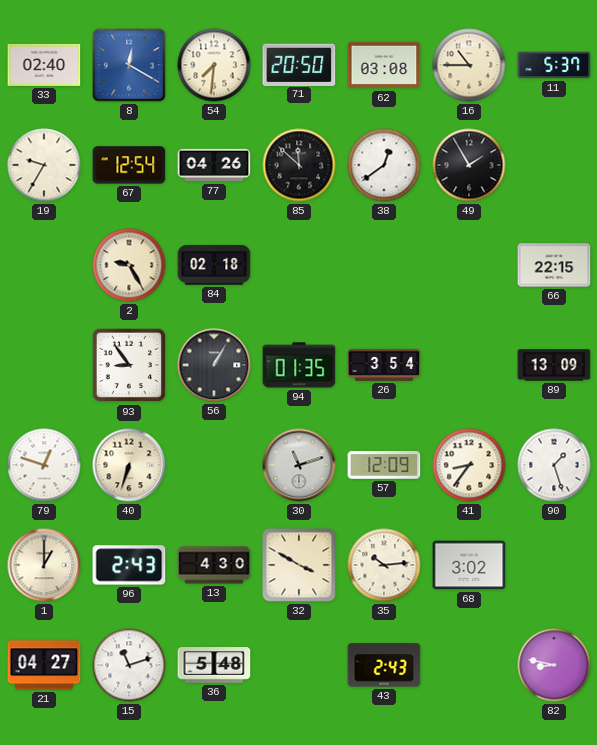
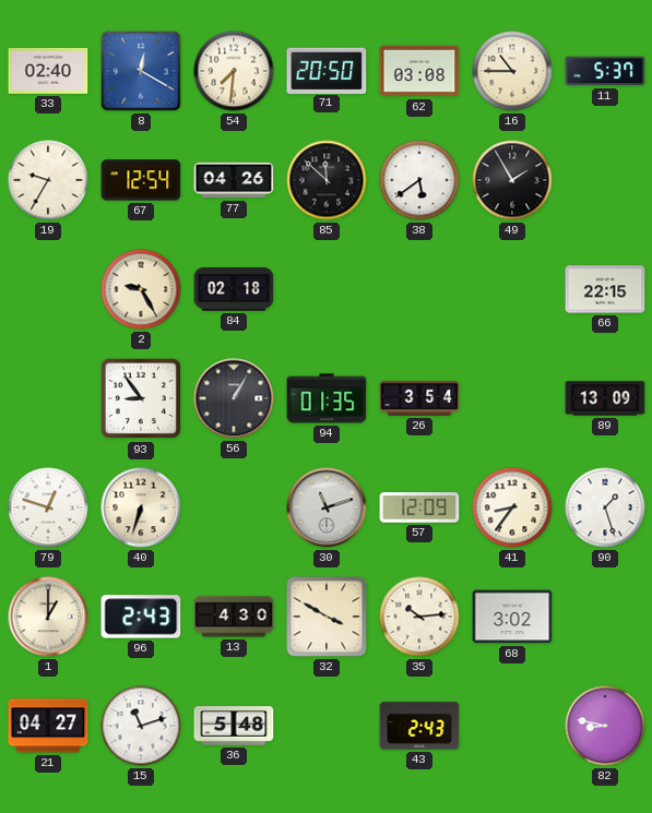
38: 12:39 -> 5:39 (419, 180)
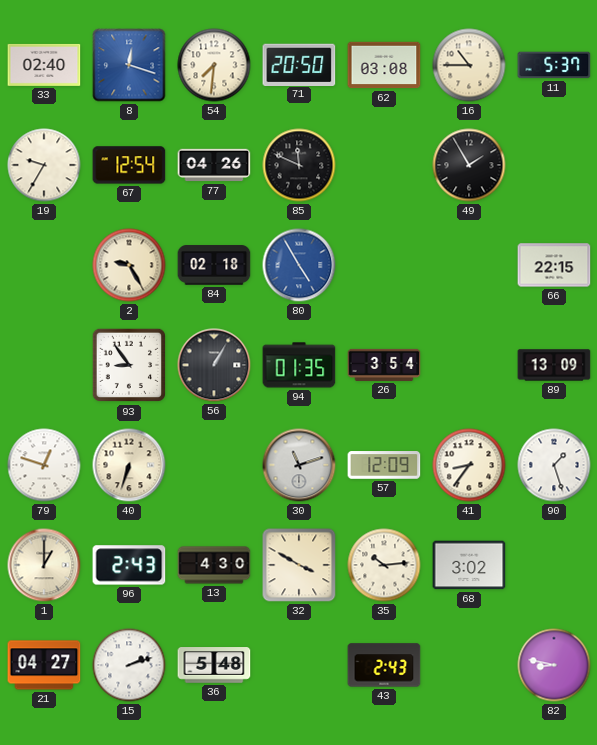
8: 12:20 -> 12:18 (129, 65)
85: 11:52 -> 11:49 (299, 165)
38: 5:39 -> none (419, 180)
80: none -> 4:55 (299, 265)
15: 11:12 -> 2:12 (129, 665)
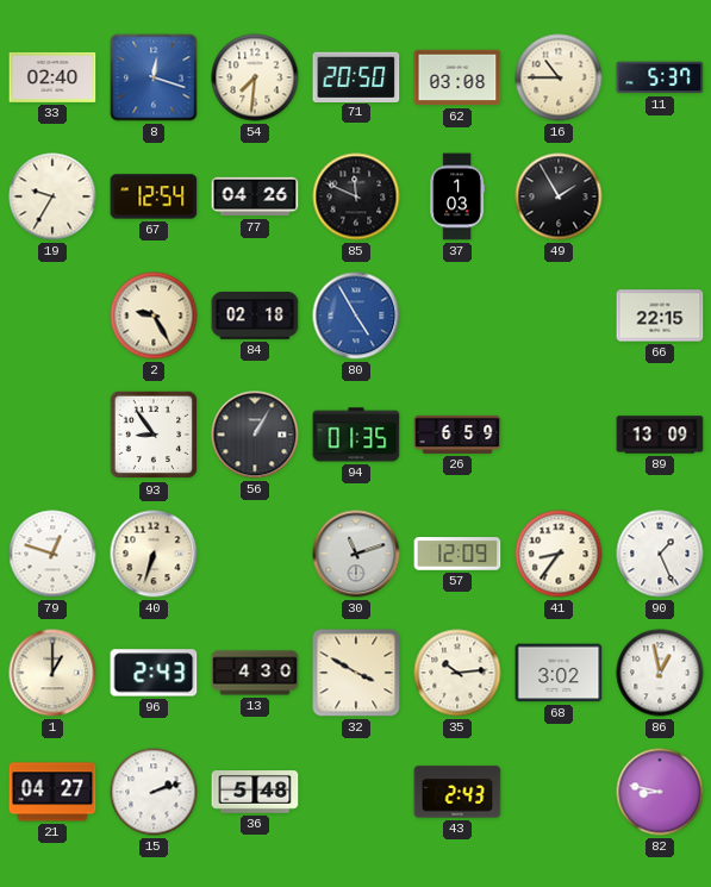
37: none -> 1:03 (456, 196)
26: 3:54 -> 6:59 (457, 435)
90: 1:27 -> 1:26 (660, 554)
86: none -> 12:58 (660, 673)
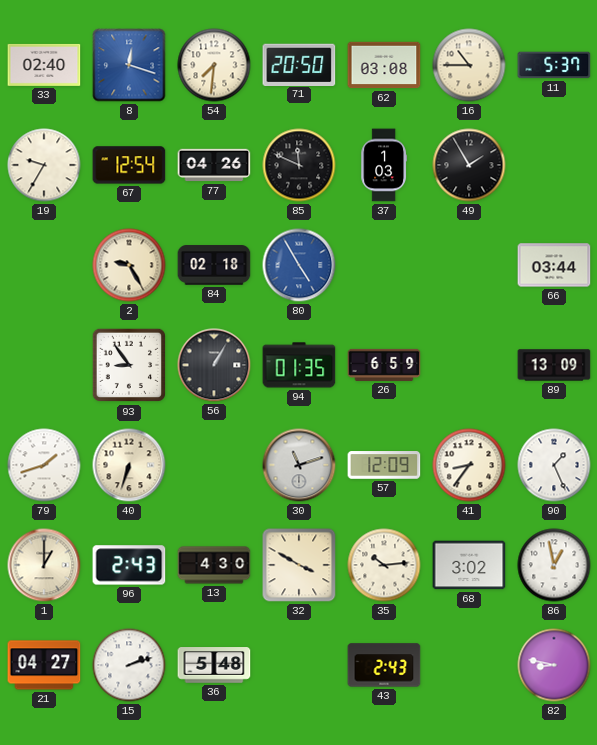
66: 22:15 -> 03:44 (554, 265)
79: 12:48 -> 1:42 (44, 465)
